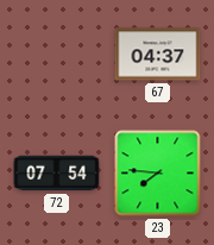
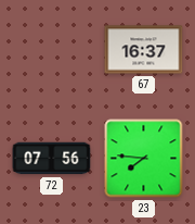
67: 04:37 -> 16:37 (144, 50)
72: 07:54 -> 07:56 (52, 159)
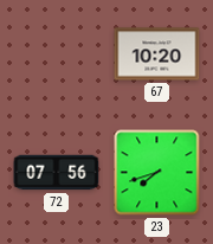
67: 16:37 -> 10:20 (157, 54)
23: 7:46 -> 7:42 (157, 173)
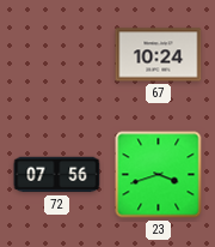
67: 10:20 -> 10:24 (159, 55)
23: 7:42 -> 3:42 (159, 175)
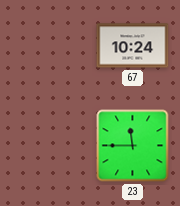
72: 07:56 -> none (57, 175)
23: 3:42 -> 11:45 (133, 146)
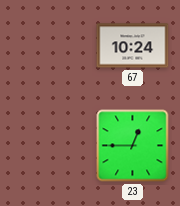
23: 11:45 -> 12:45 (133, 146)
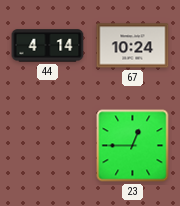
44: none -> 4:14 (48, 46)
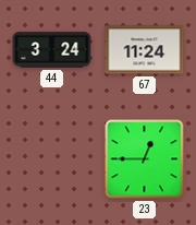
44: 4:14 -> 3:24 (52, 50)
67: 10:24 -> 11:24 (145, 50)
